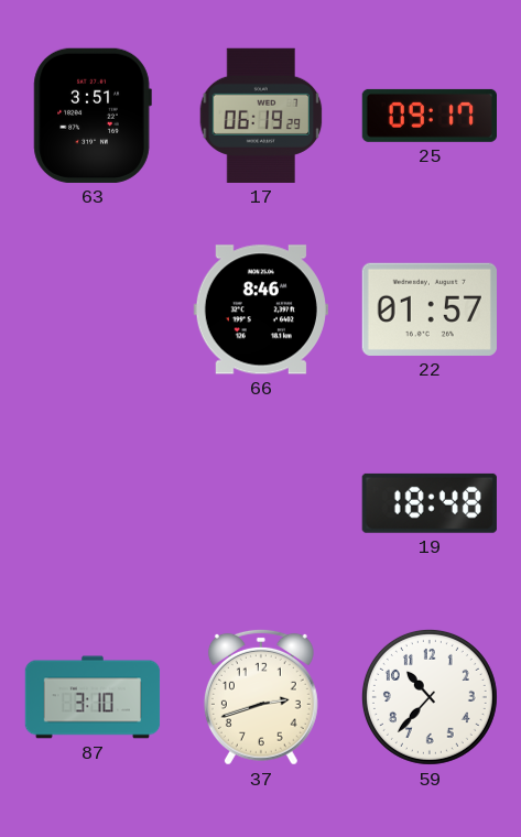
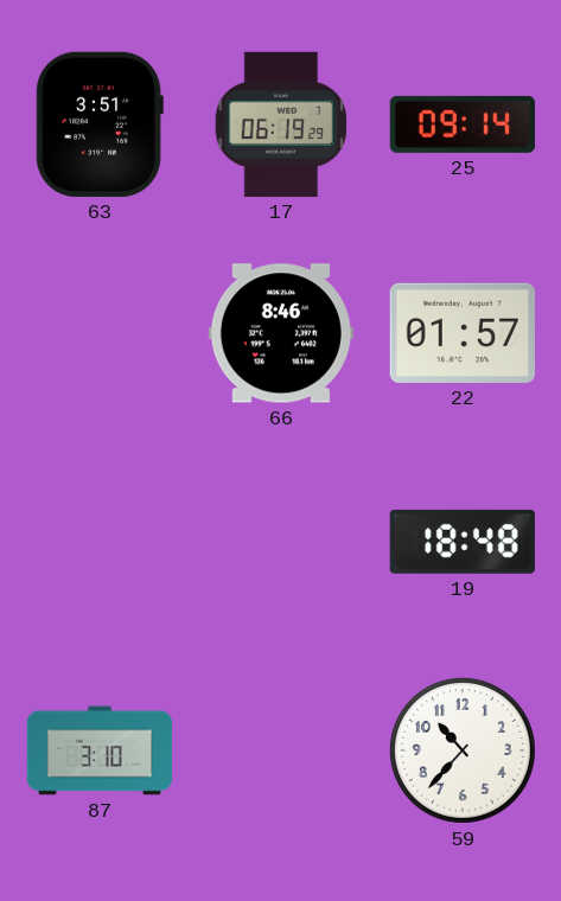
25: 09:17 -> 09:14 (461, 124)
37: 2:42 -> none (261, 697)
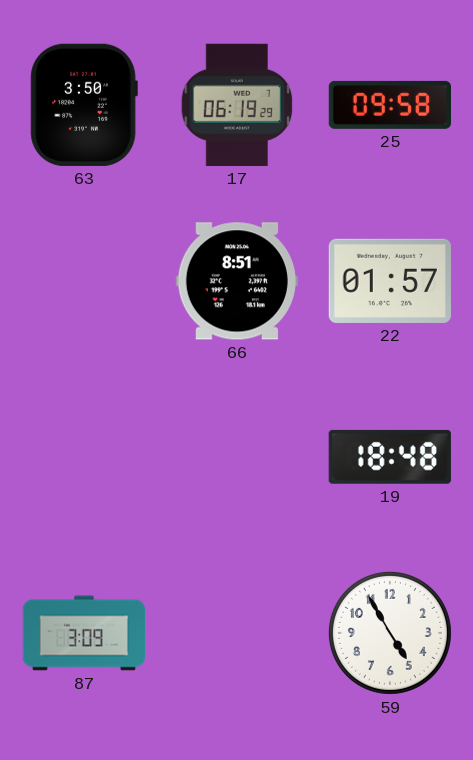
63: 3:51 -> 3:50 (84, 105)
25: 09:14 -> 09:58 (389, 105)
66: 8:46 -> 8:51 (237, 281)
87: 3:10 -> 3:09 (84, 633)
59: 10:37 -> 4:55 (390, 633)
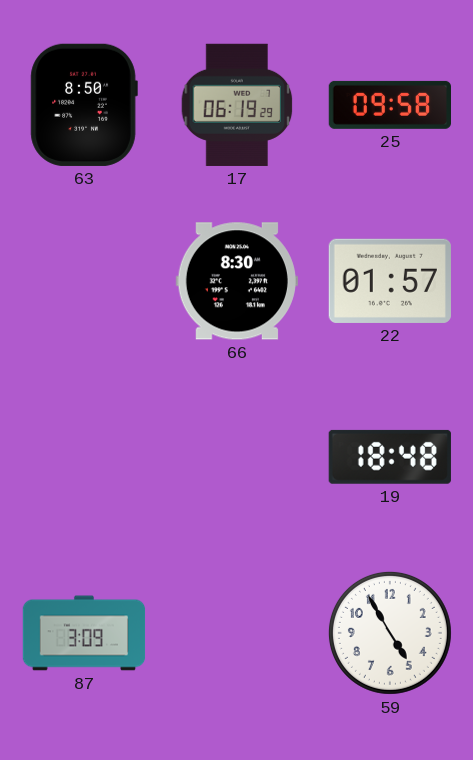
63: 3:50 -> 8:50 (84, 105)
66: 8:51 -> 8:30 (237, 281)
